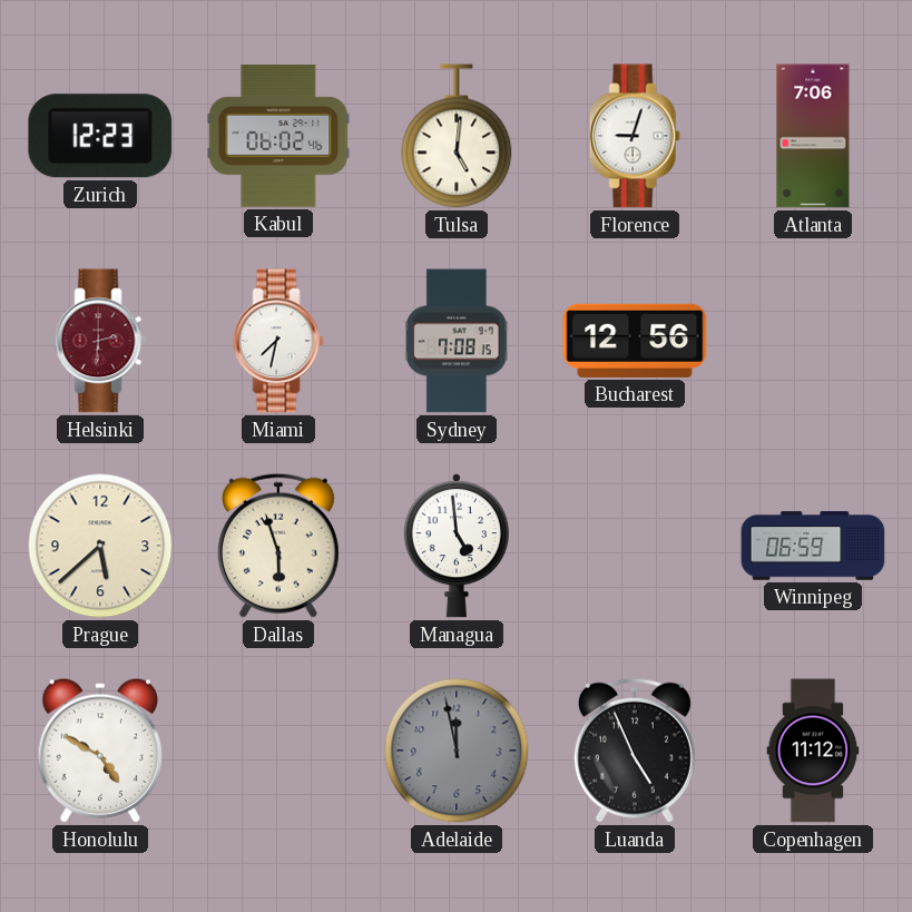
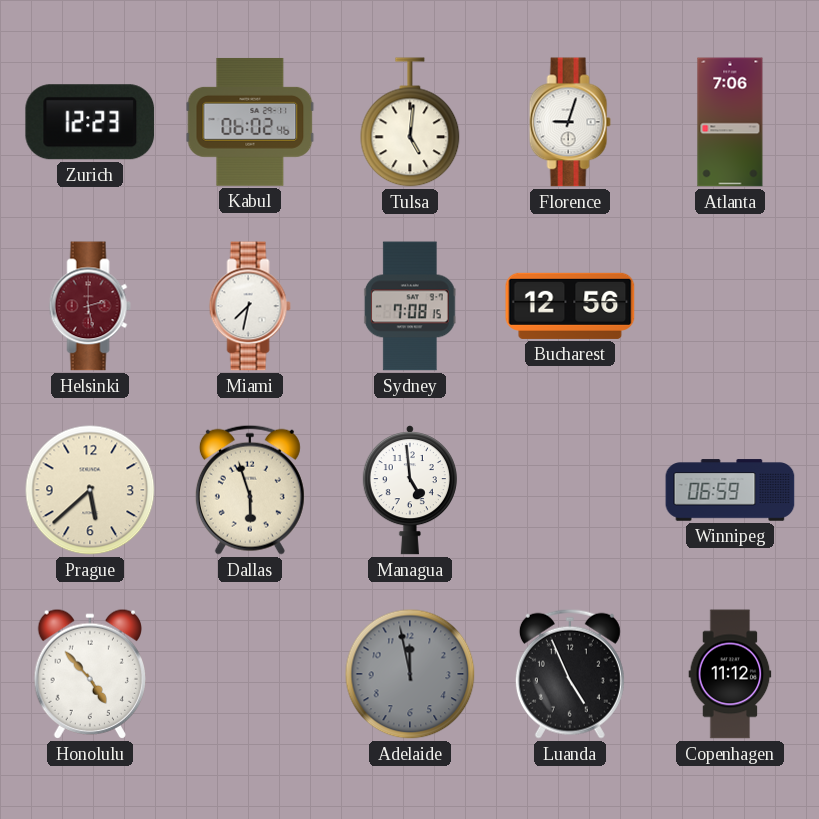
Helsinki: 2:31 -> 2:28 (90, 306)
Honolulu: 4:50 -> 4:53 (89, 674)
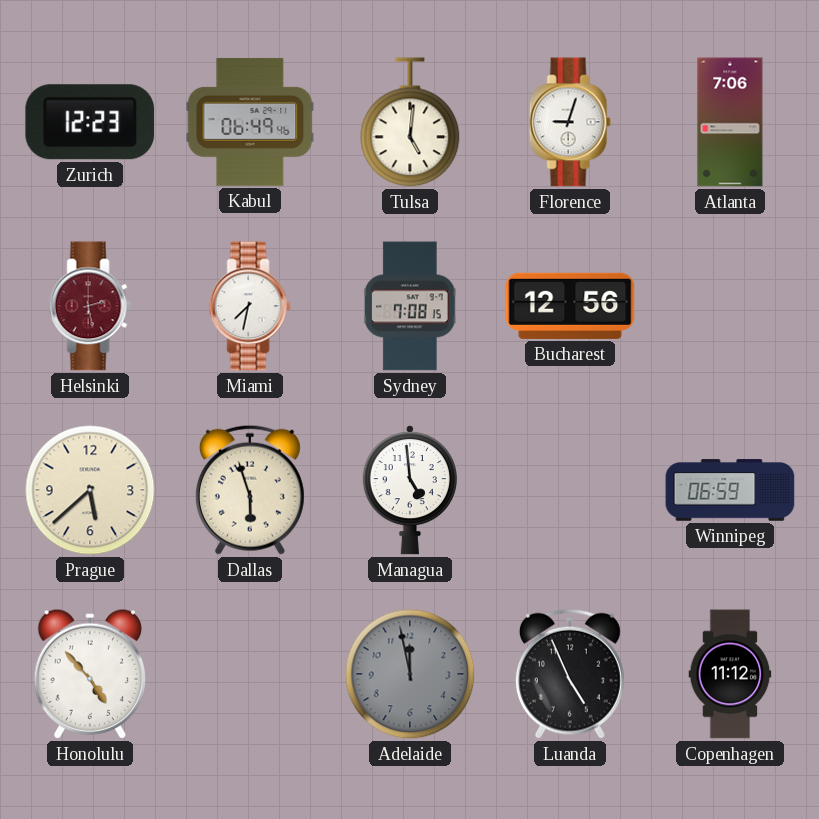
Kabul: 06:02 -> 06:49 (250, 122)
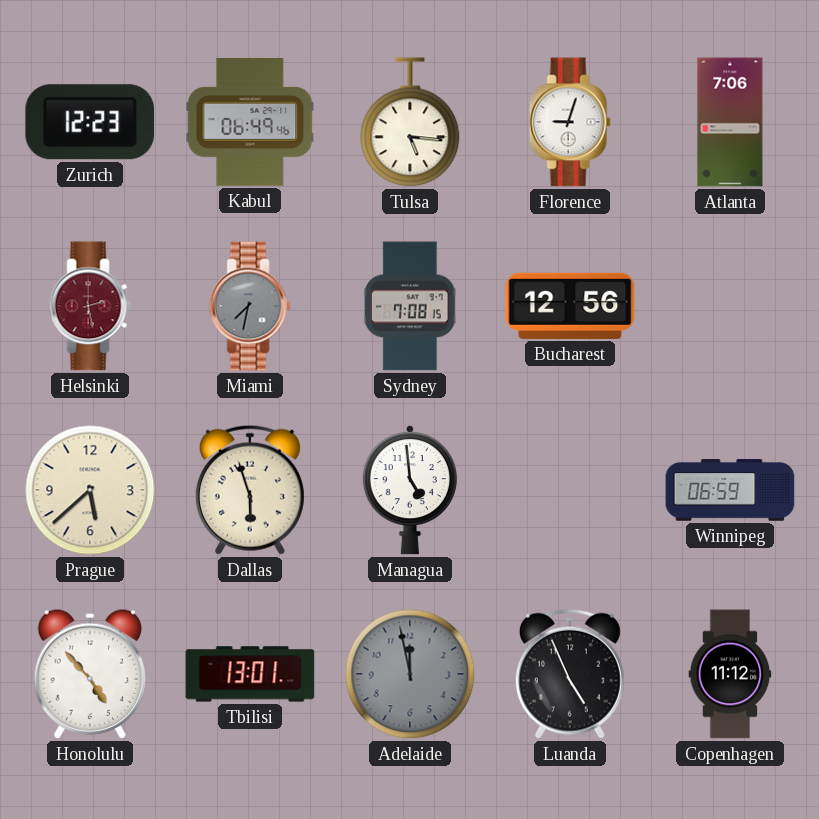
Tulsa: 5:01 -> 5:16 (410, 122)
Miami dial: white -> grey (250, 306)
Tbilisi: none -> 13:01 (250, 674)
